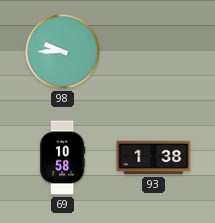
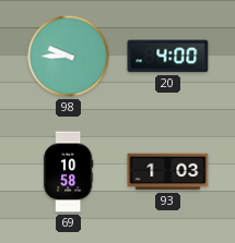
20: none -> 4:00 (168, 57)
93: 1:38 -> 1:03 (168, 172)
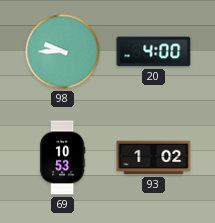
69: 10:58 -> 10:53 (62, 158)
93: 1:03 -> 1:02 (154, 158)
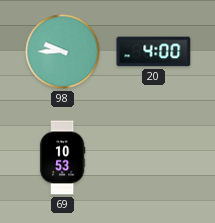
93: 1:02 -> none (154, 158)
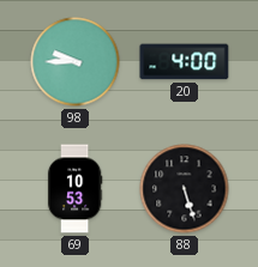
88: none -> 5:27 (185, 189)
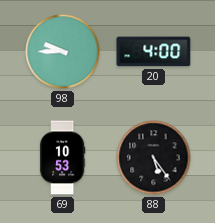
88: 5:27 -> 5:24 (154, 158)
